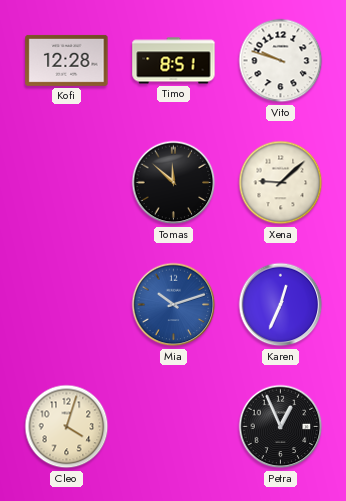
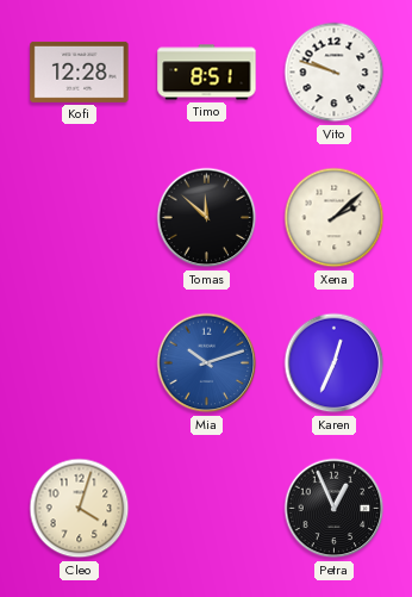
Xena: 9:08 -> 2:08 (335, 218)
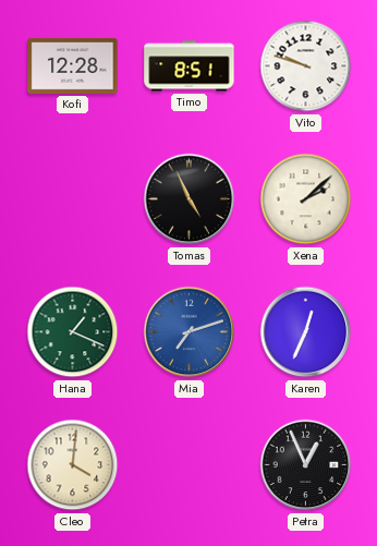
Tomas: 11:52 -> 4:56 (190, 199)
Hana: none -> 1:19 (73, 332)
Mia: 10:12 -> 7:12 (190, 332)
Cleo: 4:03 -> 4:01 (73, 465)
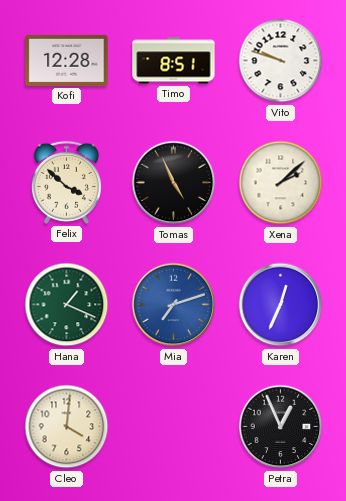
Felix: none -> 3:52 (66, 182)
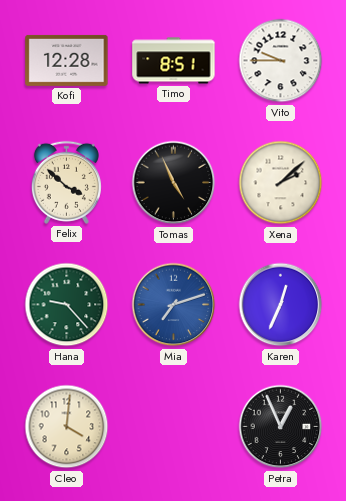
Vito: 9:48 -> 9:45 (281, 61)
Hana: 1:19 -> 9:23 (67, 305)
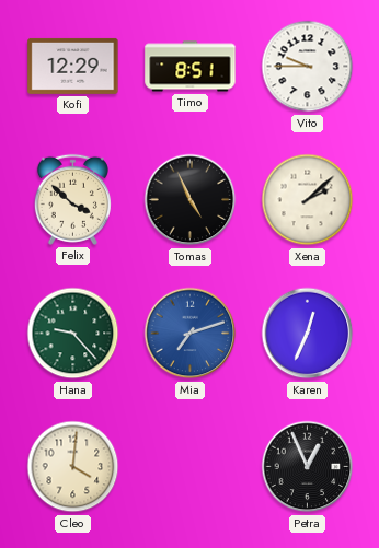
Kofi: 12:28 -> 12:29 (73, 66)
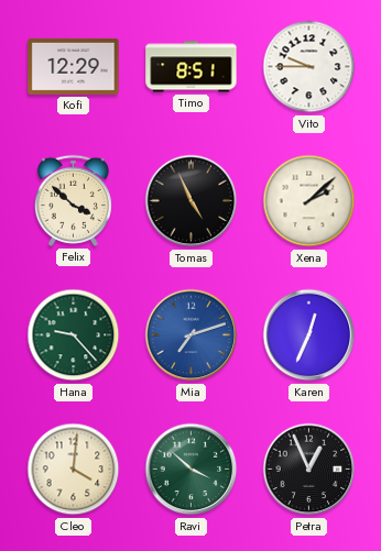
Ravi: none -> 3:52 (192, 470)
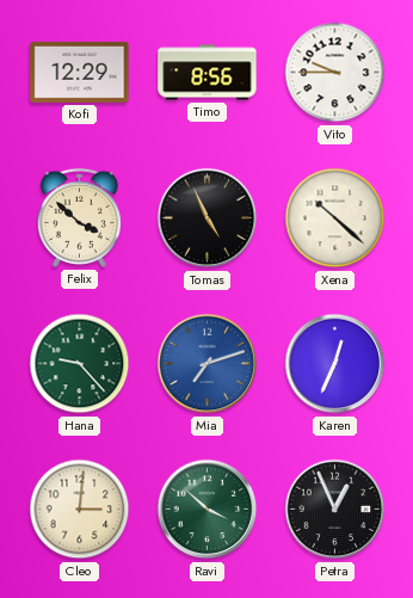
Timo: 8:51 -> 8:56 (208, 73)
Xena: 2:08 -> 10:22 (335, 218)
Cleo: 4:01 -> 3:01 (80, 510)
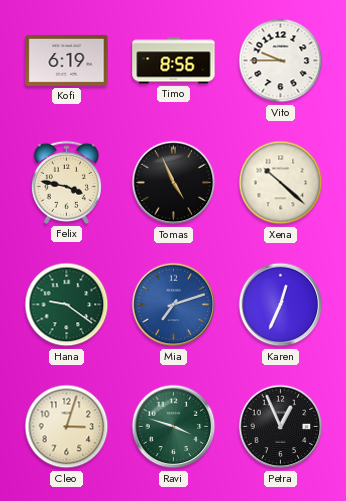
Kofi: 12:29 -> 6:19 (67, 60)
Felix: 3:52 -> 3:47 (66, 182)
Hana: 9:23 -> 9:21 (67, 305)
Cleo: 3:01 -> 3:03 (67, 427)
Ravi: 3:52 -> 3:48 (174, 427)
